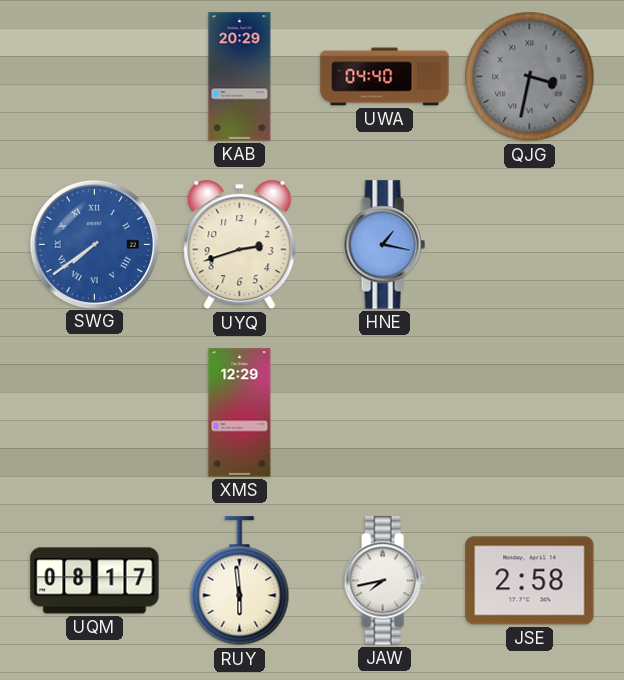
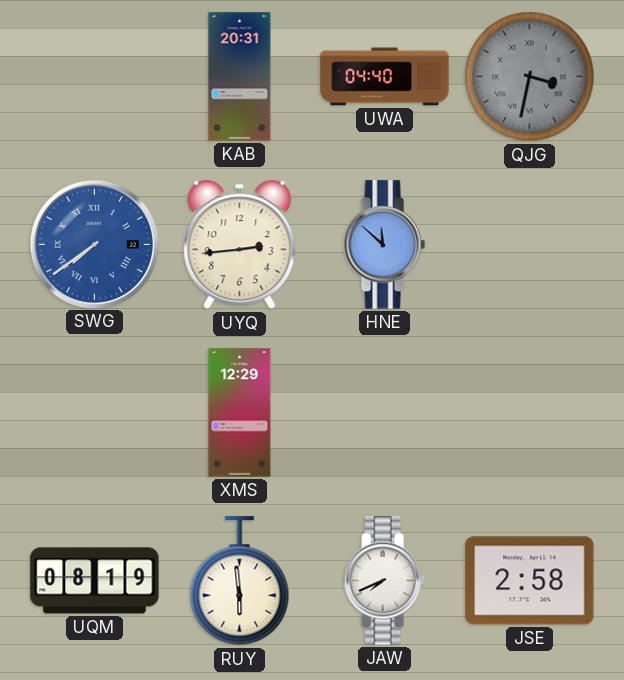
KAB: 20:29 -> 20:31 (240, 77)
UYQ: 2:42 -> 2:44 (240, 245)
HNE: 1:17 -> 11:52 (384, 245)
UQM: 08:17 -> 08:19 (95, 581)
JAW: 7:43 -> 7:41 (384, 581)
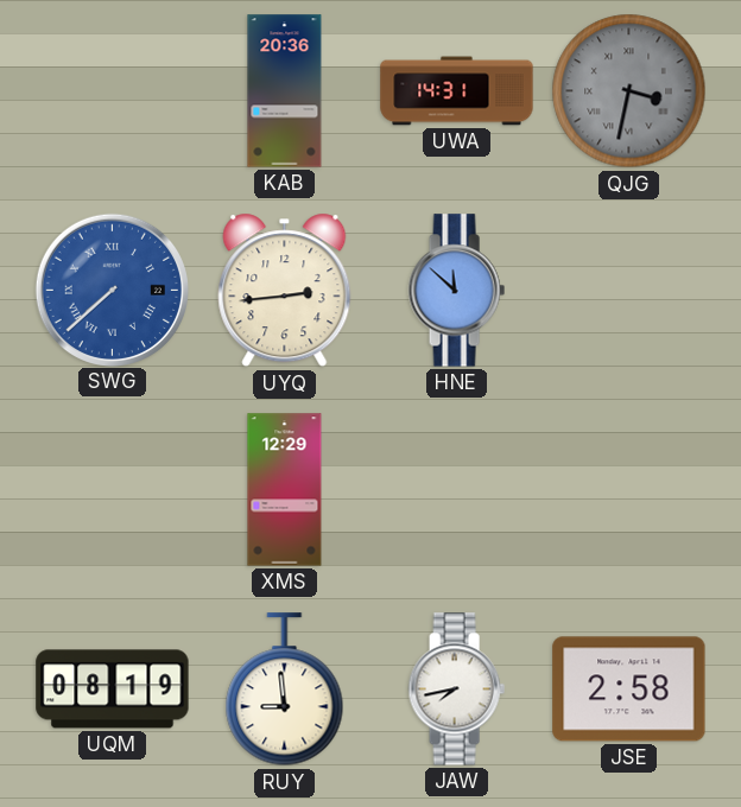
KAB: 20:31 -> 20:36 (285, 91)
UWA: 04:40 -> 14:31 (457, 91)
SWG: 7:39 -> 7:38 (112, 290)
RUY: 5:59 -> 8:59 (285, 690)
JAW: 7:41 -> 7:43 (456, 690)
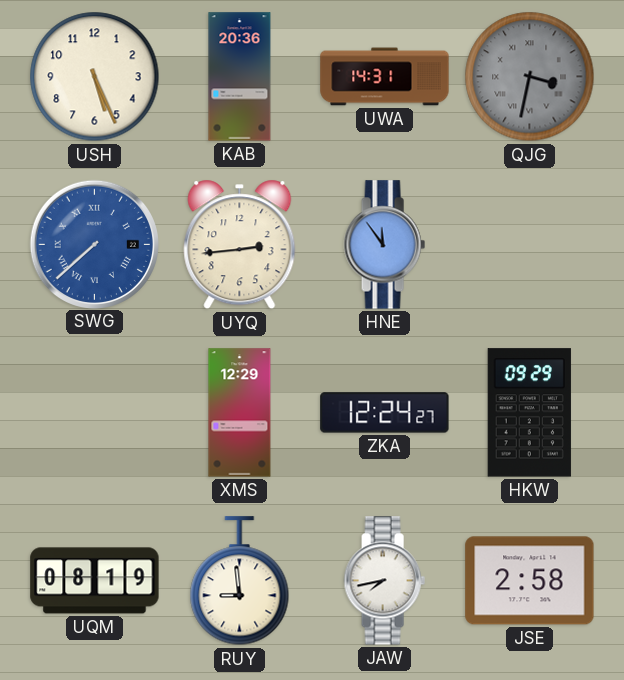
USH: none -> 5:26 (95, 77)
HNE: 11:52 -> 11:54 (384, 245)
ZKA: none -> 12:24 (385, 413)
HKW: none -> 09:29 (529, 413)
